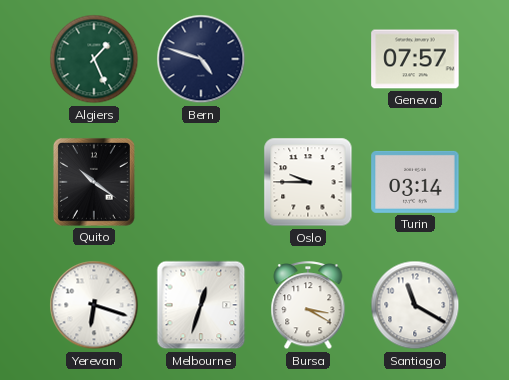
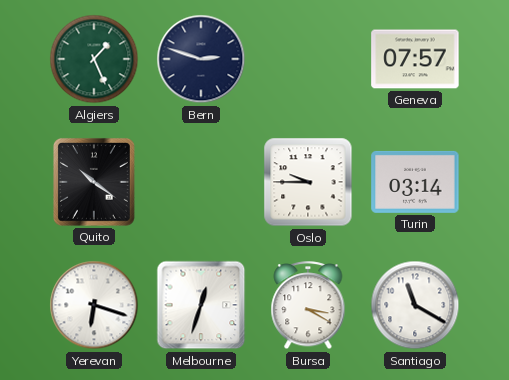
Bern: 4:48 -> 2:48 (201, 59)
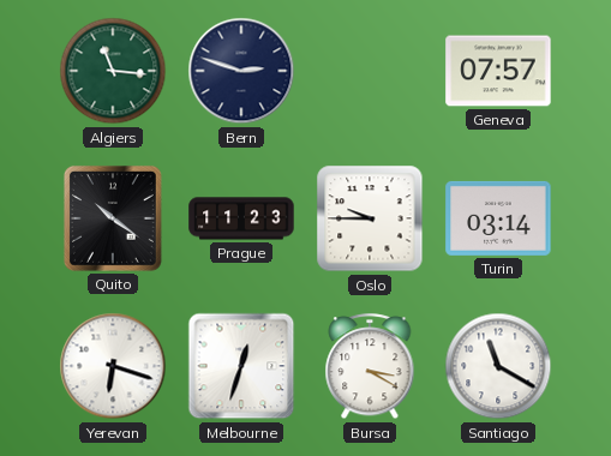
Algiers: 1:26 -> 11:16 (113, 71)
Prague: none -> 11:23 (241, 218)
